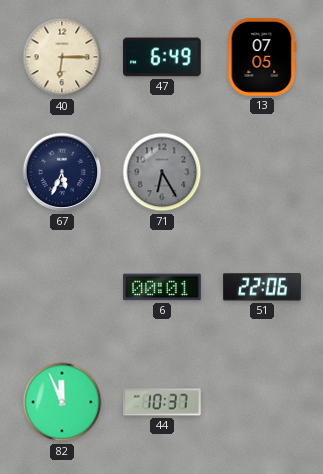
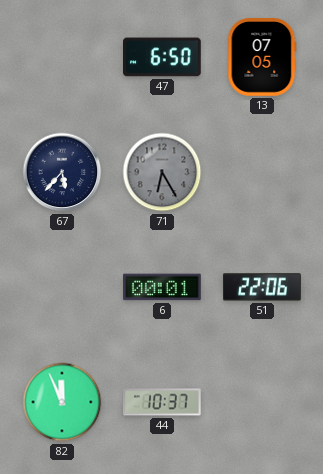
40: 6:15 -> none (62, 57)
47: 6:49 -> 6:50 (163, 57)
67: 5:34 -> 5:37 (62, 172)
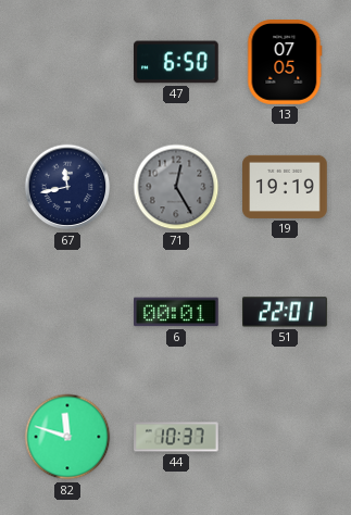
67: 5:37 -> 11:43 (67, 187)
71: 6:25 -> 12:25 (176, 187)
19: none -> 19:19 (285, 187)
51: 22:06 -> 22:01 (285, 312)
82: 11:56 -> 11:48 (67, 437)
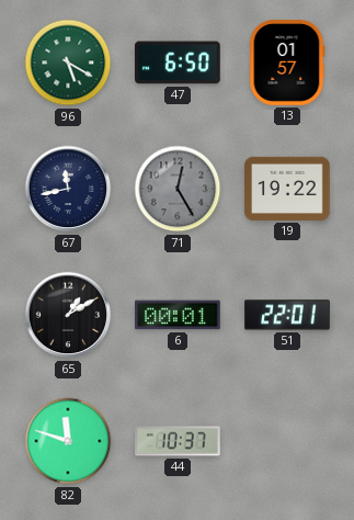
96: none -> 5:20 (68, 63)
13: 07:05 -> 01:57 (287, 63)
19: 19:19 -> 19:22 (287, 189)
65: none -> 1:10 (68, 315)
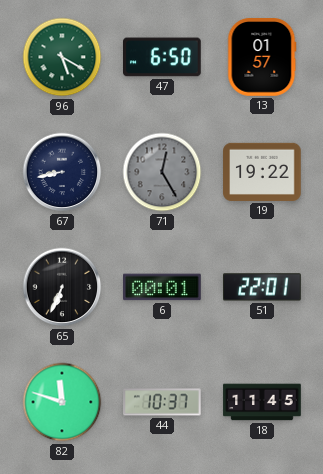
67: 11:43 -> 8:43 (62, 172)
65: 1:10 -> 6:34 (62, 287)
18: none -> 11:45 (262, 402)
